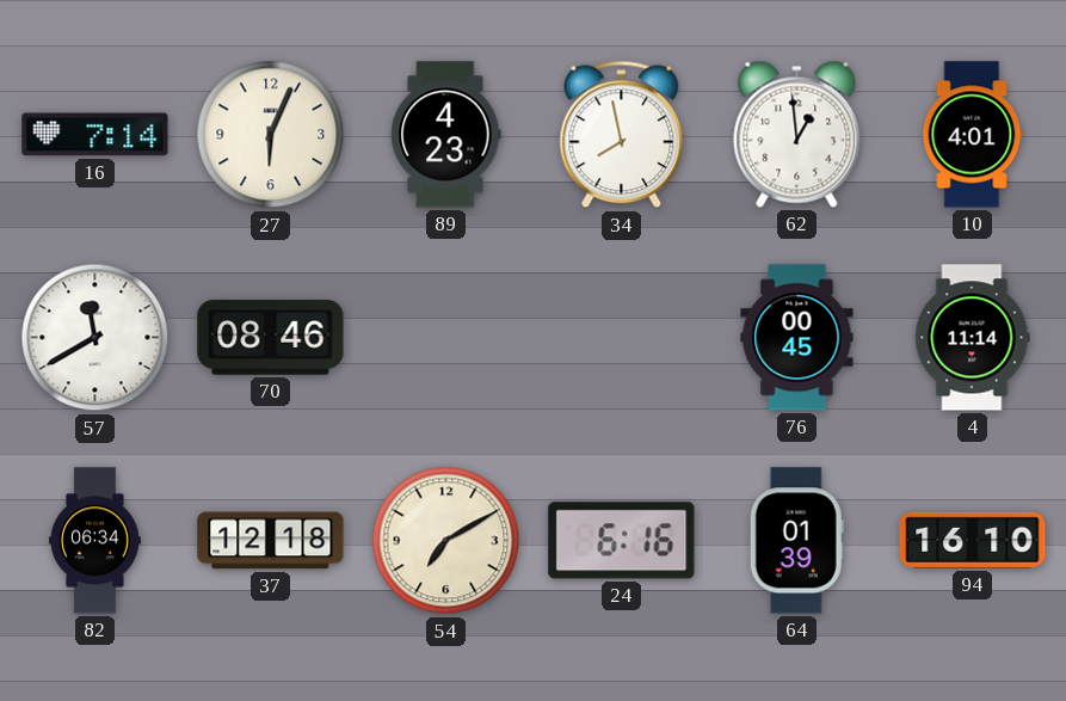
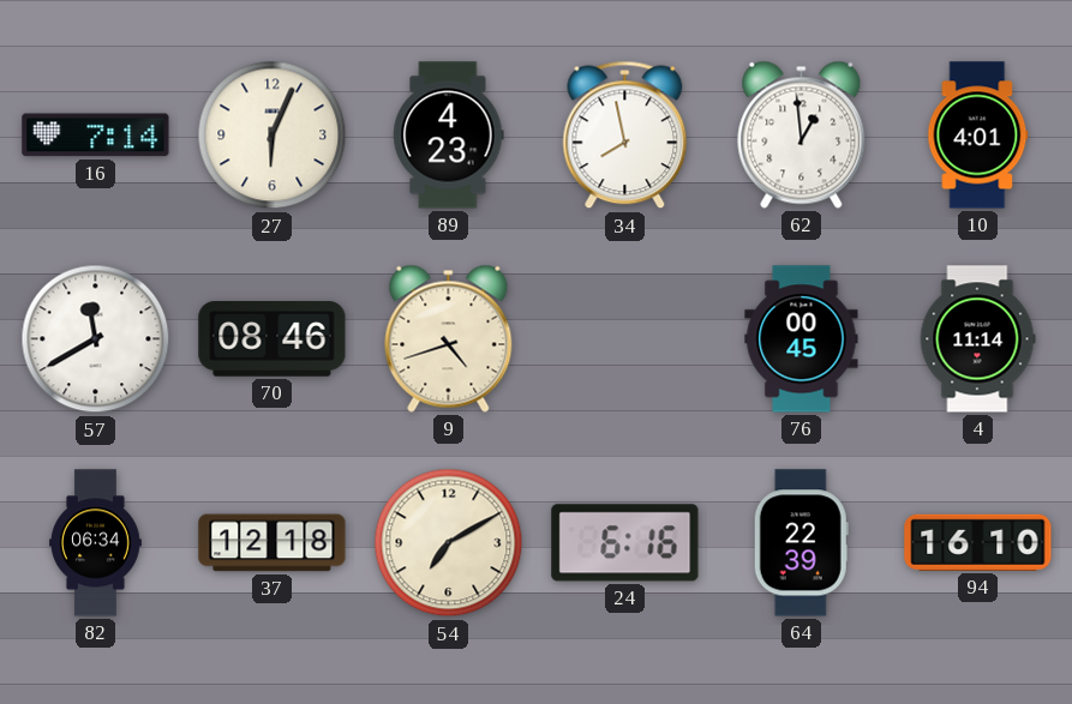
9: none -> 4:42 (449, 338)
64: 01:39 -> 22:39 (801, 543)
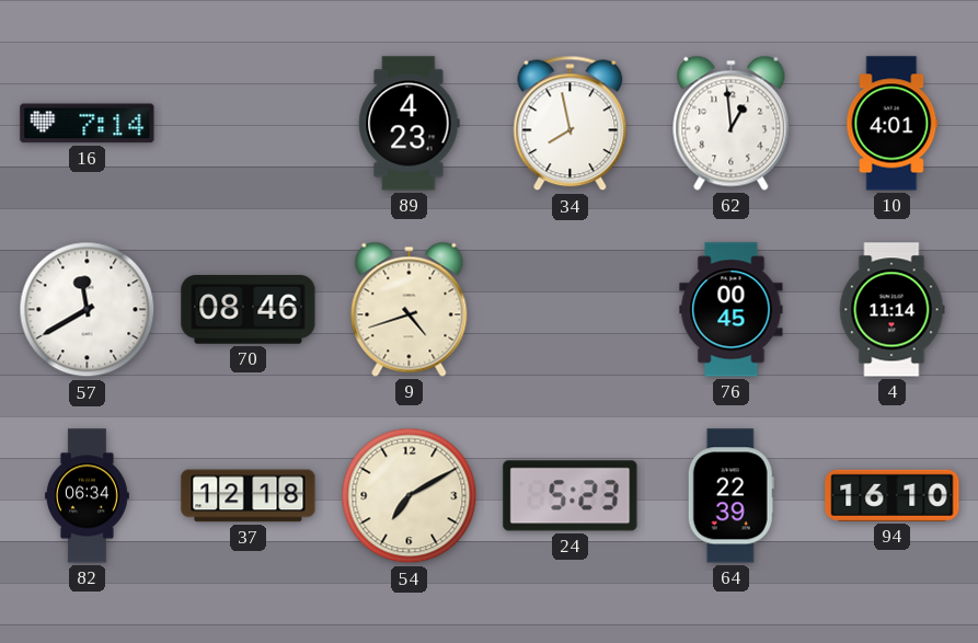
27: 6:04 -> none (273, 136)
24: 6:16 -> 5:23 (571, 496)
